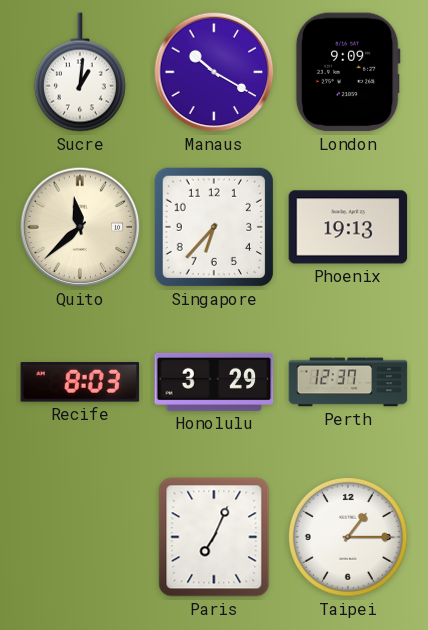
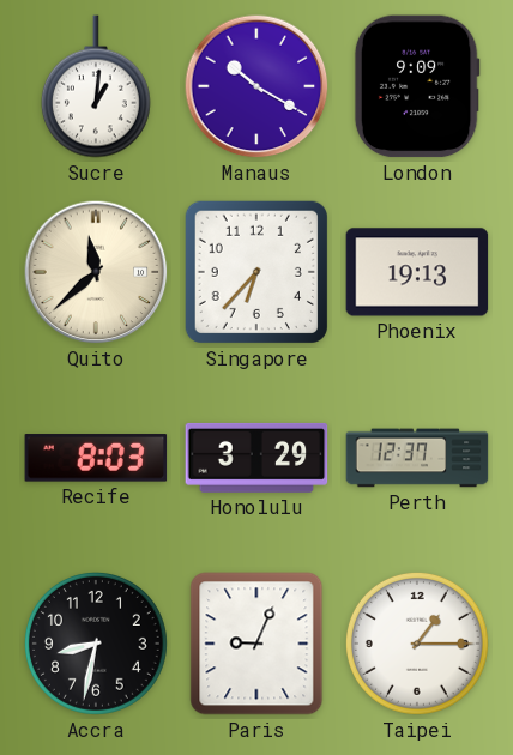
Accra: none -> 8:32 (96, 644)
Paris: 7:04 -> 9:04 (256, 644)
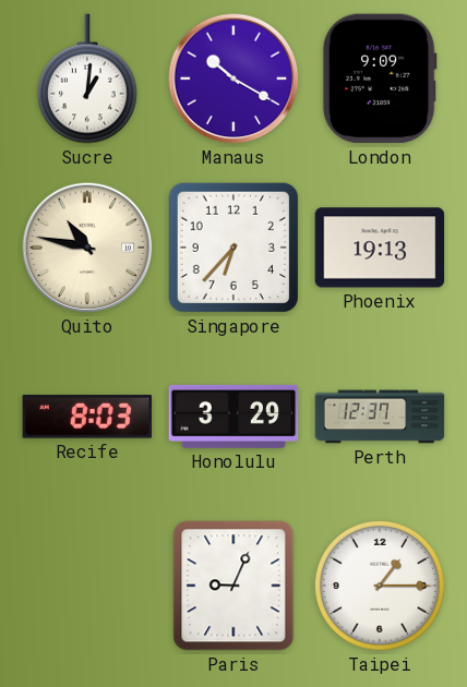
Quito: 11:38 -> 10:47 (87, 248)
Accra: 8:32 -> none (96, 644)
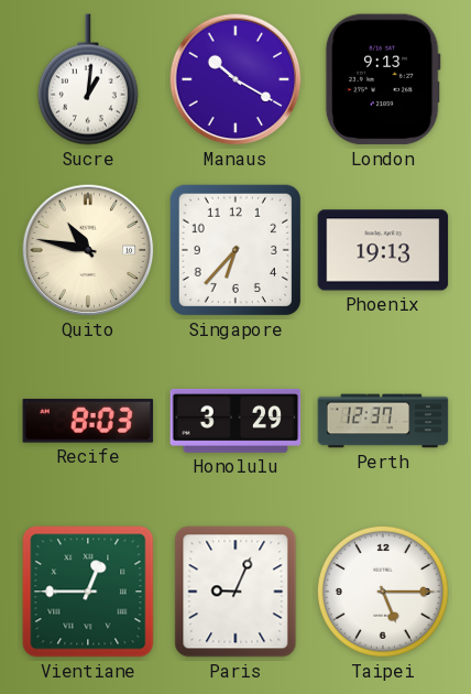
London: 9:09 -> 9:13 (383, 79)
Vientiane: none -> 12:45 (88, 592)
Taipei: 1:15 -> 5:15 (383, 592)
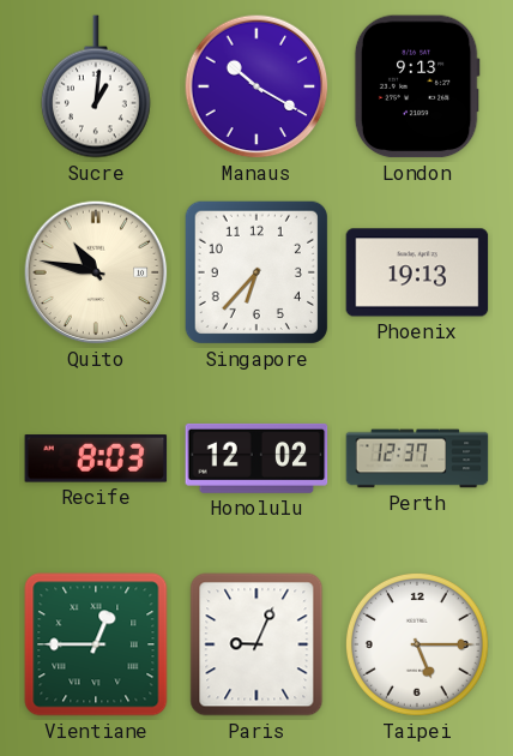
Honolulu: 3:29 -> 12:02 (256, 458)
